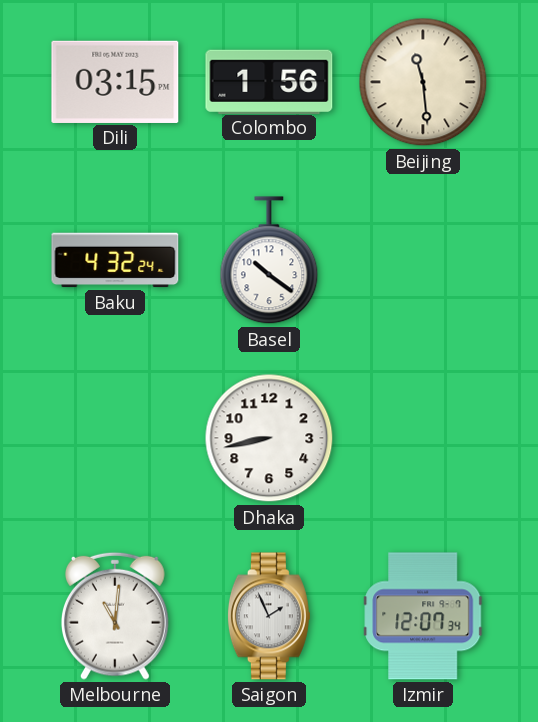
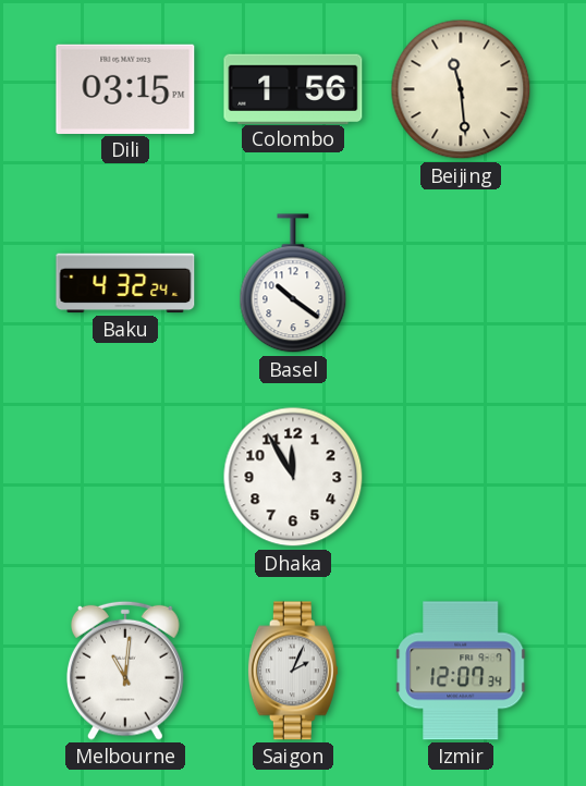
Dhaka: 8:43 -> 11:55 (293, 477)
Saigon: 1:56 -> 2:04 (293, 671)
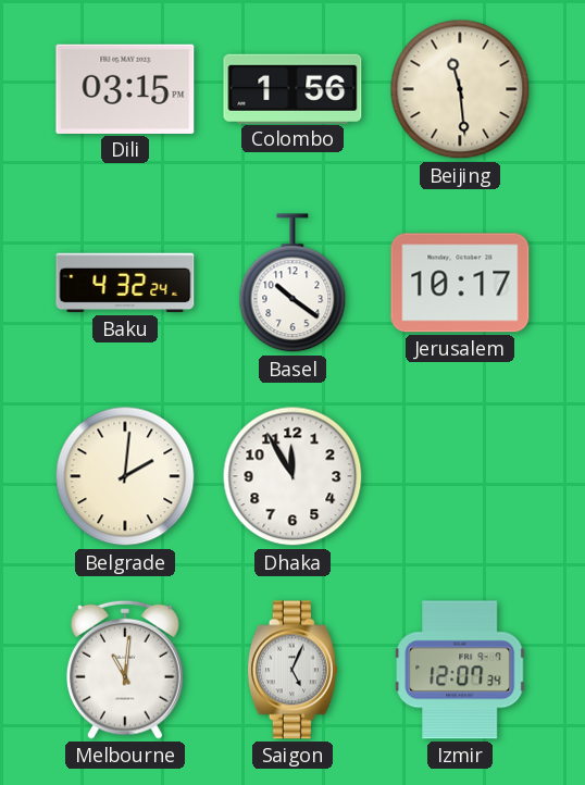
Jerusalem: none -> 10:17 (460, 283)
Belgrade: none -> 2:01 (125, 476)
Saigon: 2:04 -> 5:04 (292, 670)
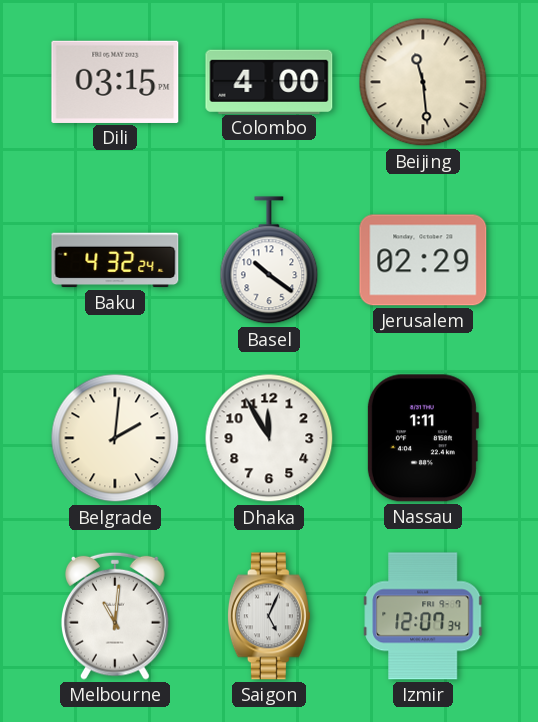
Colombo: 1:56 -> 4:00 (269, 81)
Jerusalem: 10:17 -> 02:29 (423, 260)
Nassau: none -> 1:11 (422, 438)
